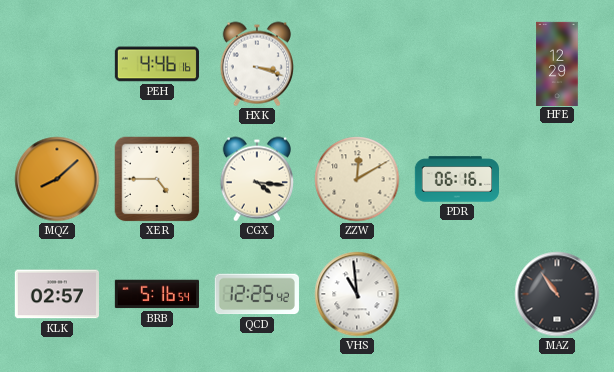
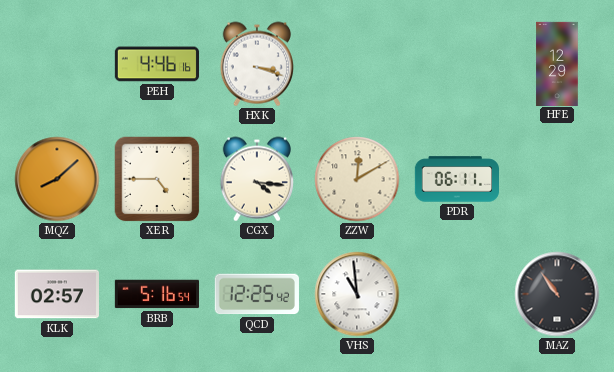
PDR: 06:16 -> 06:11 (456, 179)
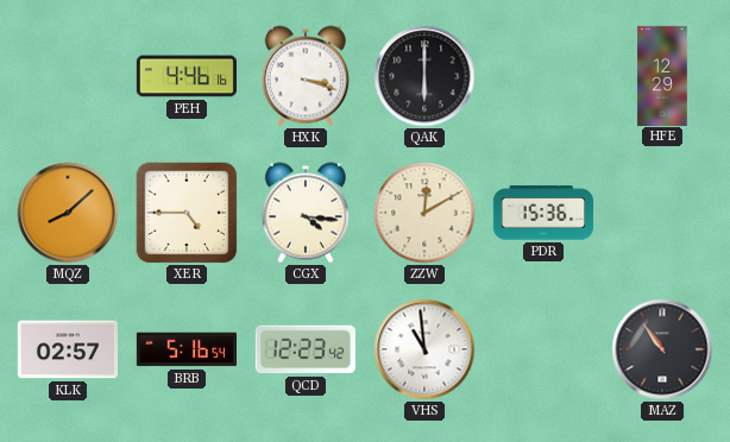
QAK: none -> 6:00 (424, 76)
PDR: 06:11 -> 15:36 (542, 213)
QCD: 12:25 -> 12:23 (306, 349)
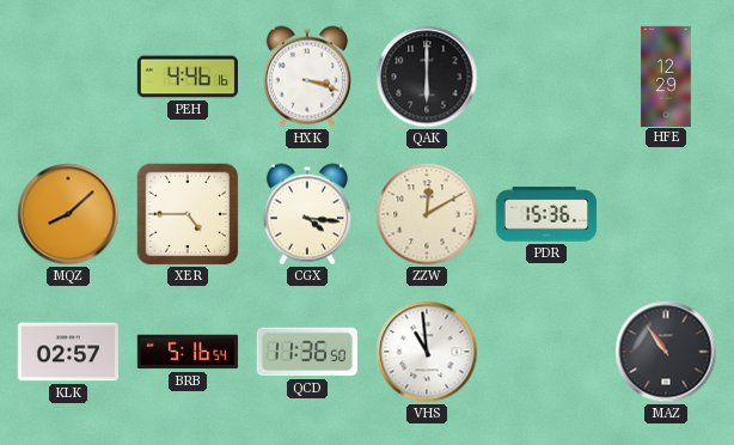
QCD: 12:23 -> 11:36 (307, 352)
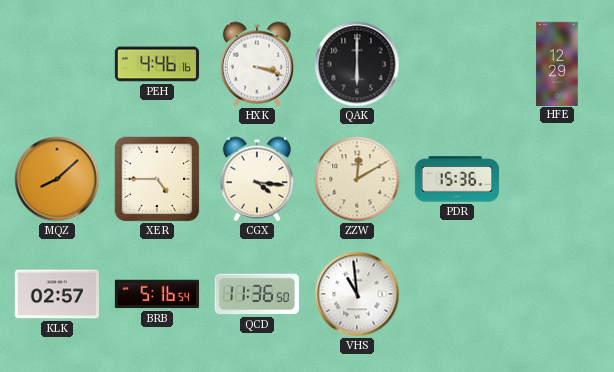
MAZ: 10:54 -> none (666, 352)
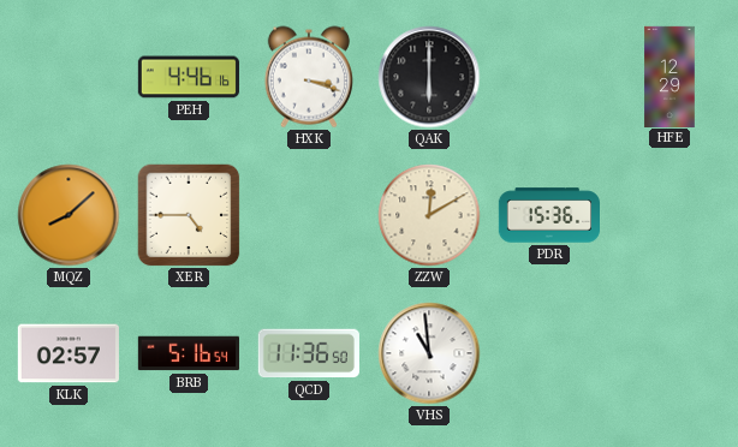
CGX: 4:16 -> none (257, 179)
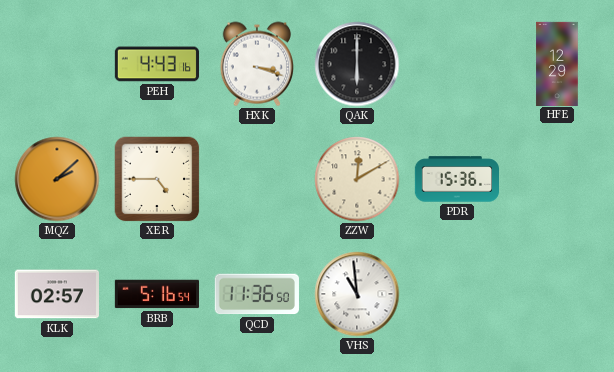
PEH: 4:46 -> 4:43 (156, 64)
MQZ: 8:08 -> 2:08 (57, 179)
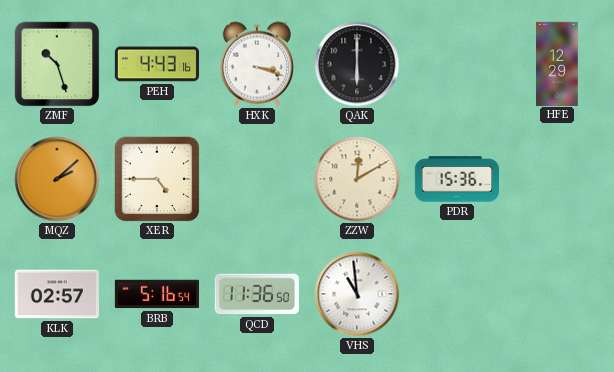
ZMF: none -> 10:27 (57, 64)
